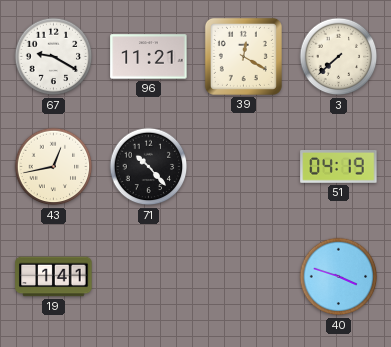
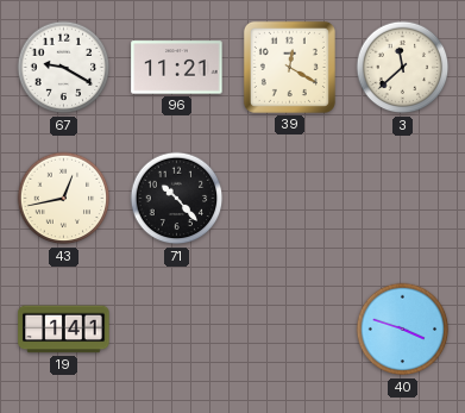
3: 7:38 -> 11:38 (403, 68)
51: 04:19 -> none (339, 167)
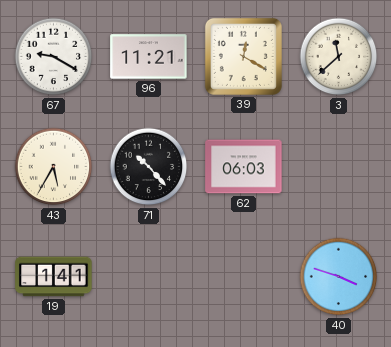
43: 12:43 -> 5:35 (54, 167)
62: none -> 06:03 (244, 167)
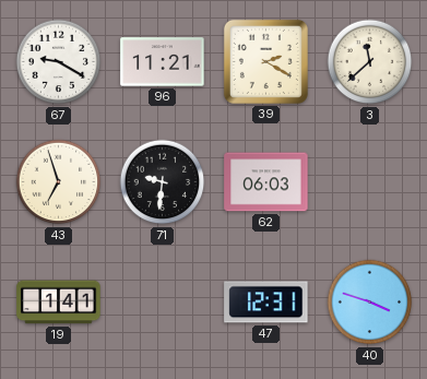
39: 12:20 -> 2:20 (265, 61)
43: 5:35 -> 6:57 (59, 182)
71: 10:23 -> 9:31 (163, 182)
47: none -> 12:31 (266, 303)
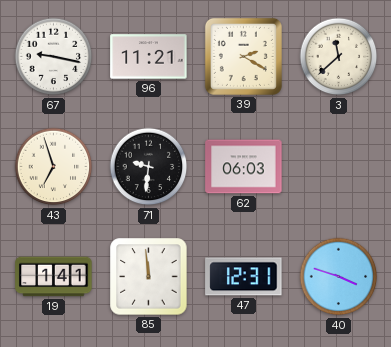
67: 9:20 -> 9:17 (54, 57)
85: none -> 11:59 (149, 277)
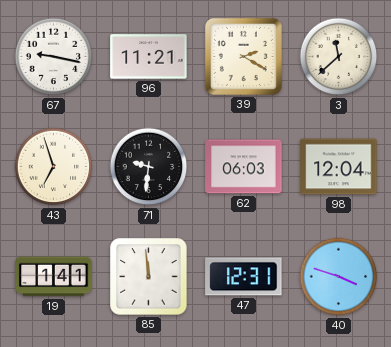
98: none -> 12:04 (339, 167)
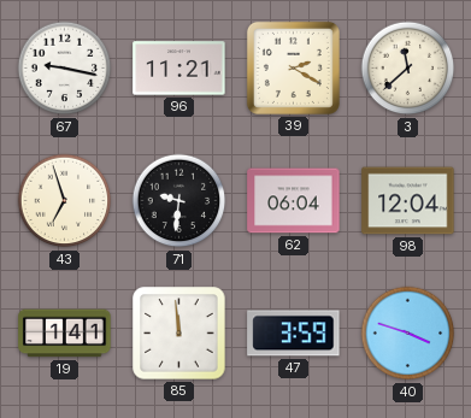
62: 06:03 -> 06:04 (294, 201)
47: 12:31 -> 3:59 (294, 334)
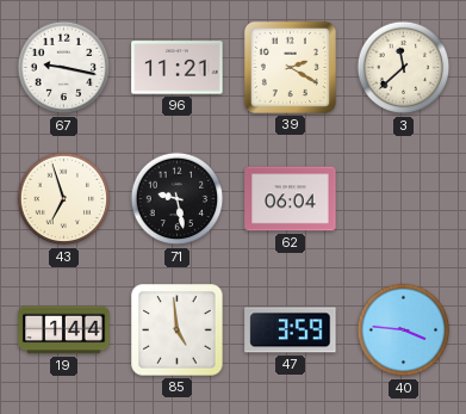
71: 9:31 -> 9:28 (178, 199)
98: 12:04 -> none (408, 201)
19: 1:41 -> 1:44 (64, 330)
85: 11:59 -> 4:59 (178, 330)
40: 3:48 -> 3:46 (404, 330)
